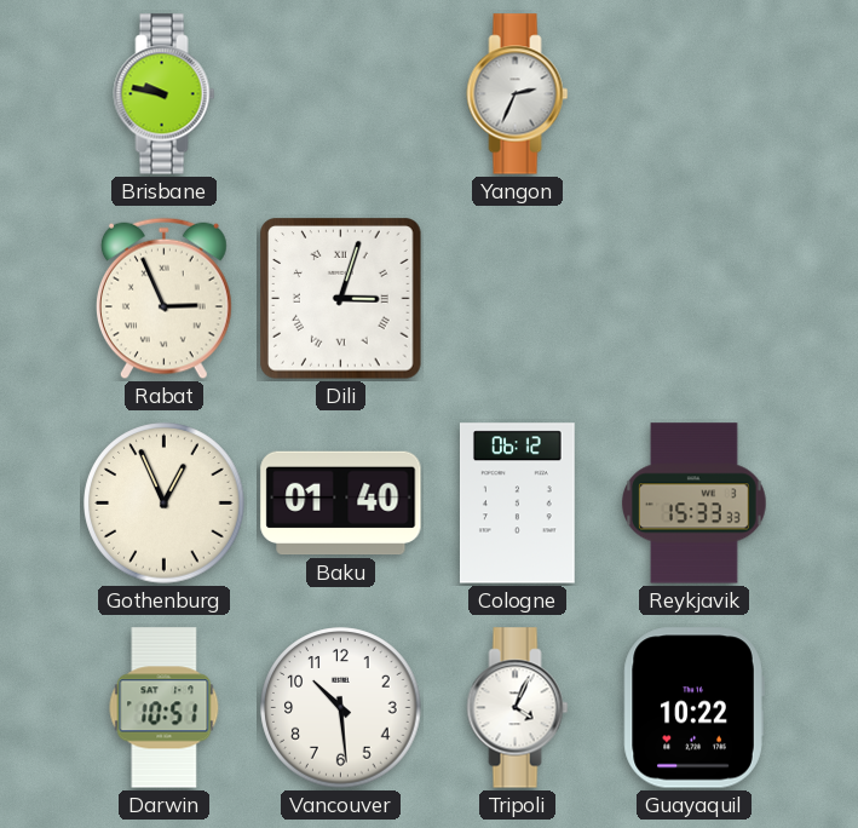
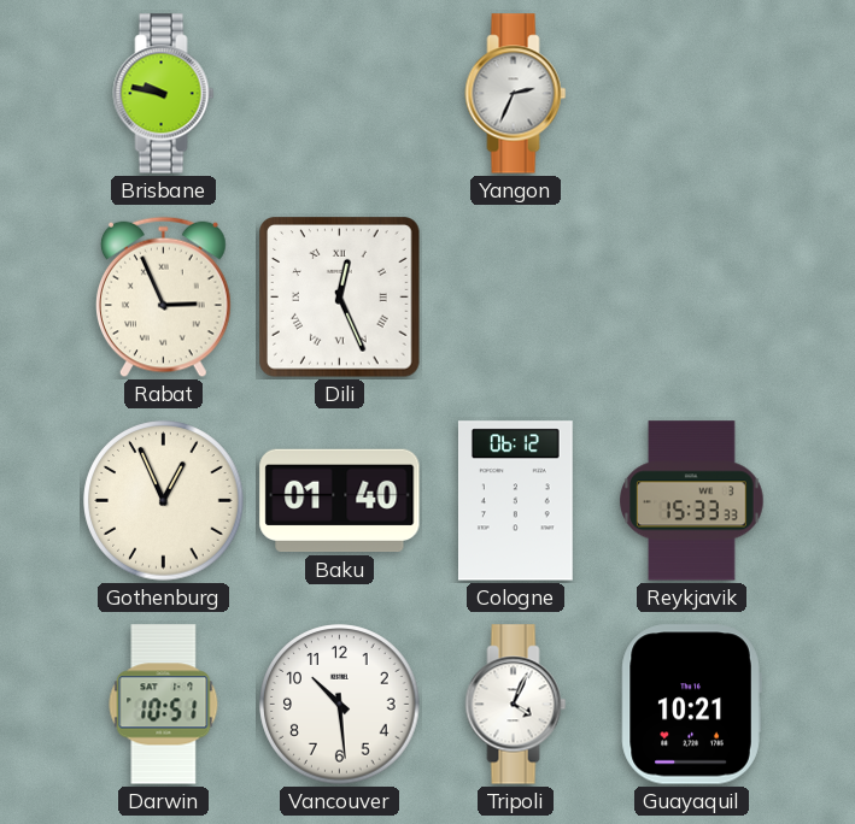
Dili: 3:03 -> 12:26 (340, 298)
Guayaquil: 10:22 -> 10:21 (691, 705)
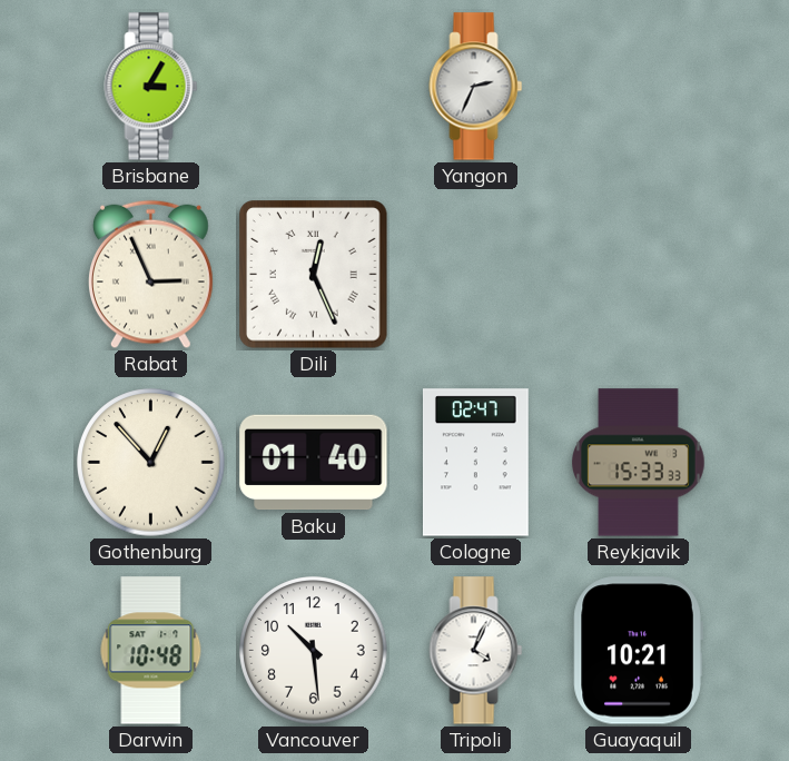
Brisbane: 9:47 -> 3:05 (151, 87)
Gothenburg: 12:56 -> 12:53 (151, 463)
Cologne: 06:12 -> 02:47 (476, 463)
Darwin: 10:51 -> 10:48 (151, 651)
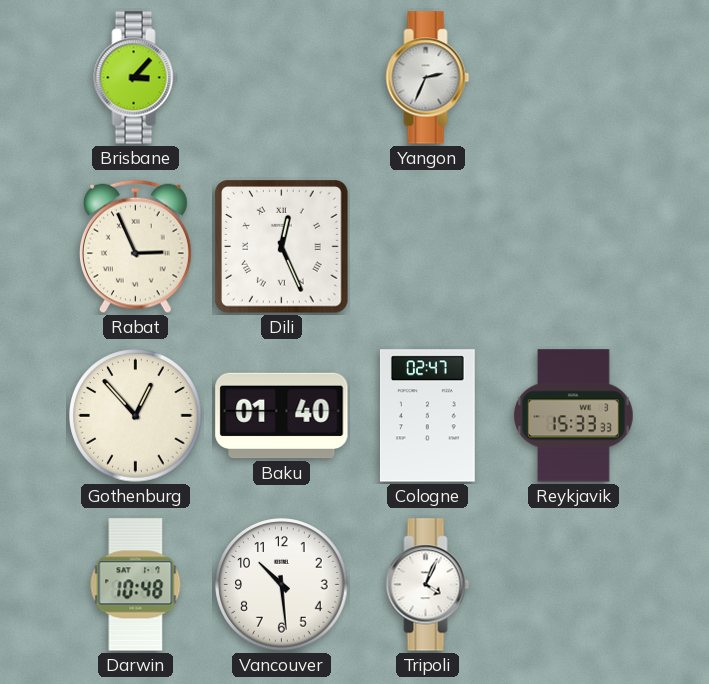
Brisbane: 3:05 -> 3:07 (136, 78)
Guayaquil: 10:21 -> none (638, 651)
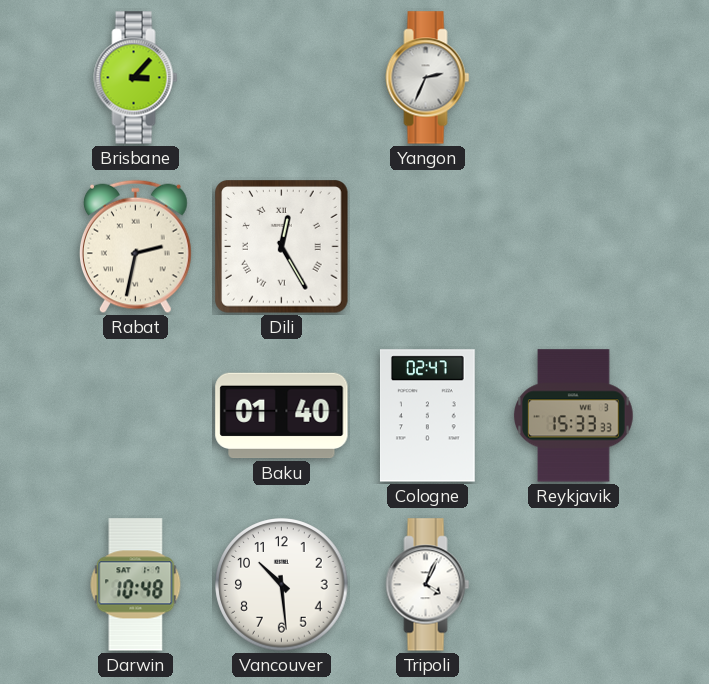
Rabat: 2:56 -> 2:32 (135, 247)
Dili: 12:26 -> 12:25 (282, 247)
Gothenburg: 12:53 -> none (136, 416)
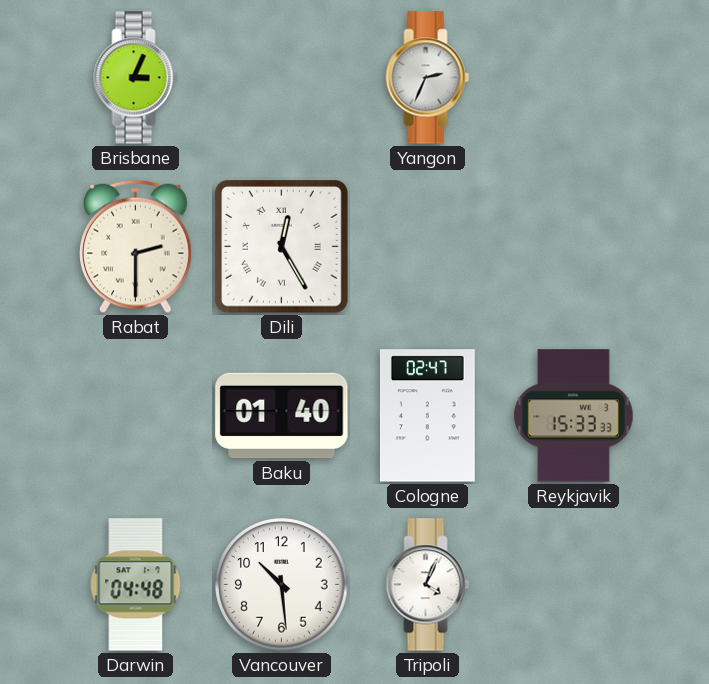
Brisbane: 3:07 -> 3:04 (136, 78)
Rabat: 2:32 -> 2:30 (135, 247)
Darwin: 10:48 -> 04:48 (136, 585)
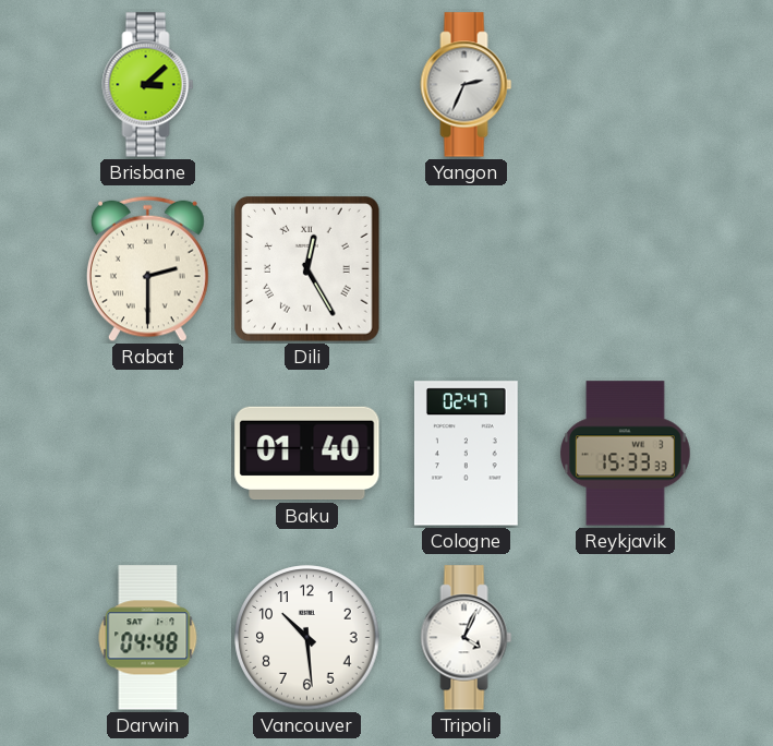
Brisbane: 3:04 -> 3:08 (148, 85)
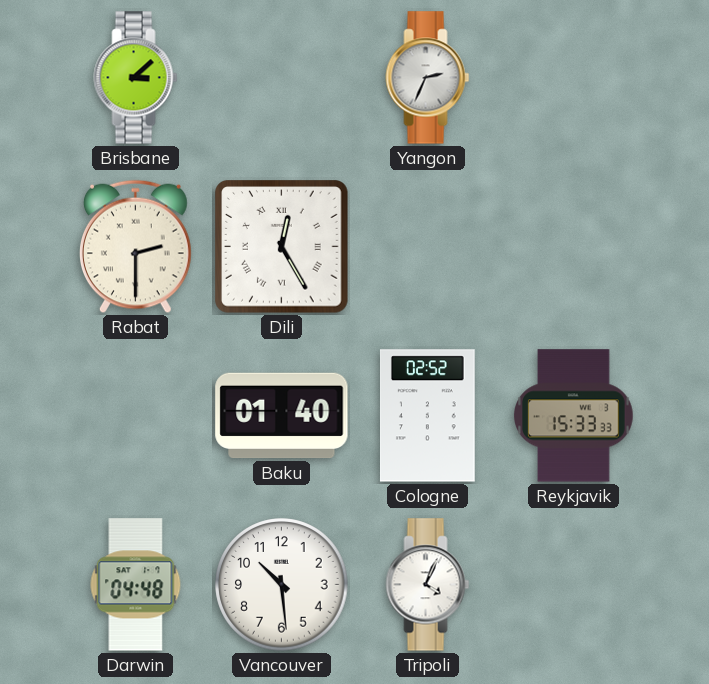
Cologne: 02:47 -> 02:52 (428, 416)
